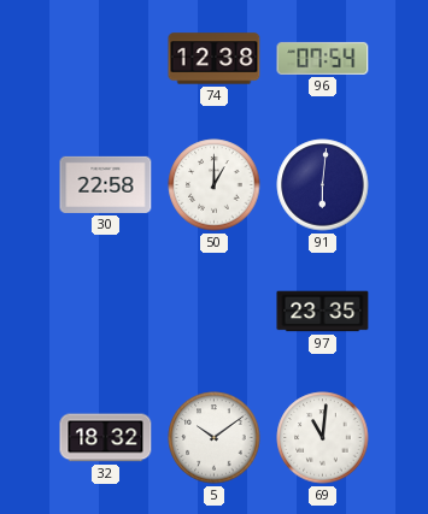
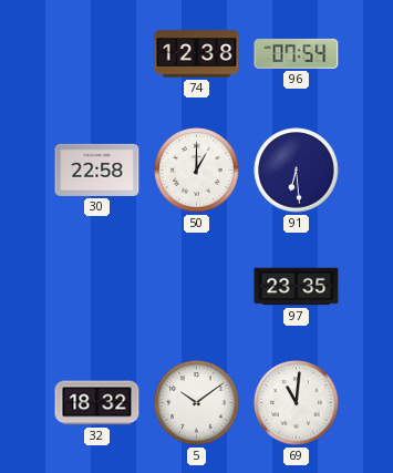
91: 6:01 -> 6:29 (297, 171)
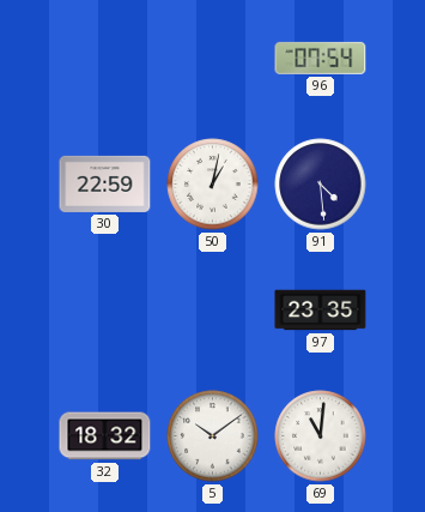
74: 12:38 -> none (197, 54)
30: 22:58 -> 22:59 (105, 183)
50: 1:00 -> 1:02 (213, 185)
91: 6:29 -> 4:29 (321, 185)
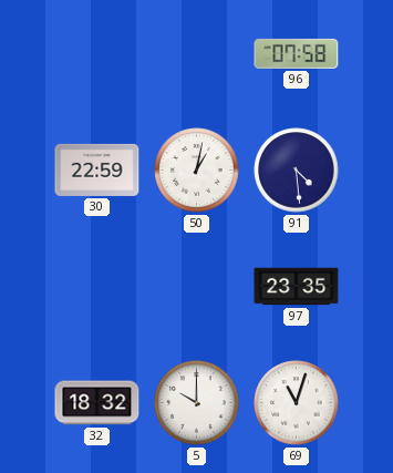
96: 07:54 -> 07:58 (297, 53)
5: 10:09 -> 10:00 (197, 403)
69: 11:01 -> 11:03 (297, 403)
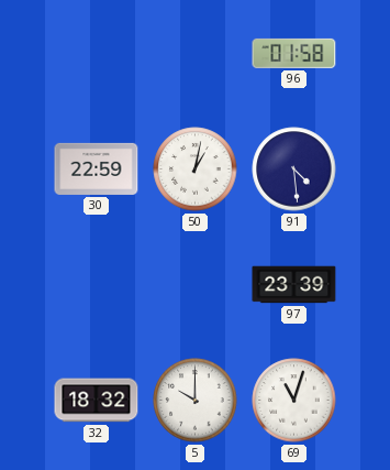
96: 07:58 -> 01:58 (294, 53)
97: 23:35 -> 23:39 (294, 285)
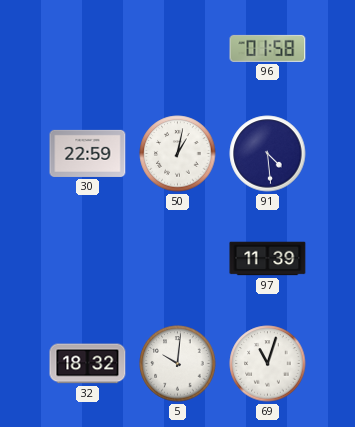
97: 23:39 -> 11:39 (268, 259)
5: 10:00 -> 10:01 (178, 364)
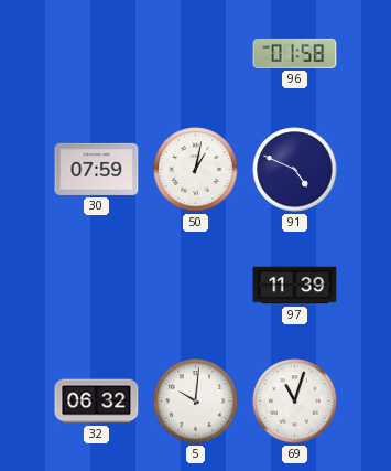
30: 22:59 -> 07:59 (97, 169)
91: 4:29 -> 4:49 (295, 170)
32: 18:32 -> 06:32 (97, 402)
